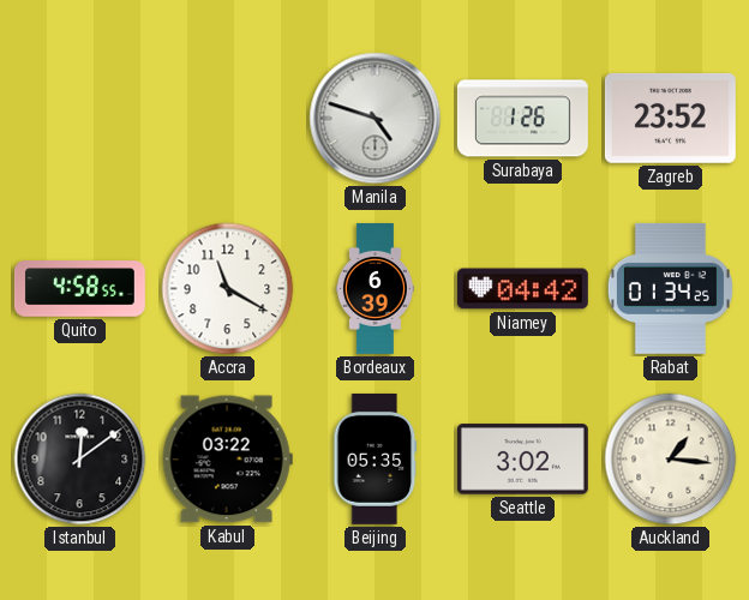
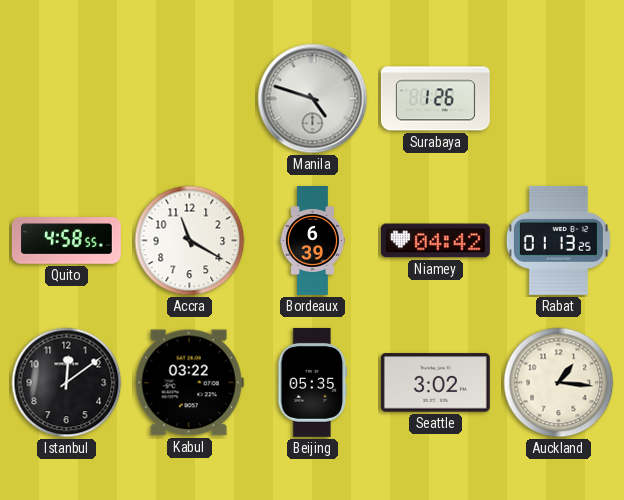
Zagreb: 23:52 -> none (670, 119)
Rabat: 01:34 -> 01:13 (558, 240)
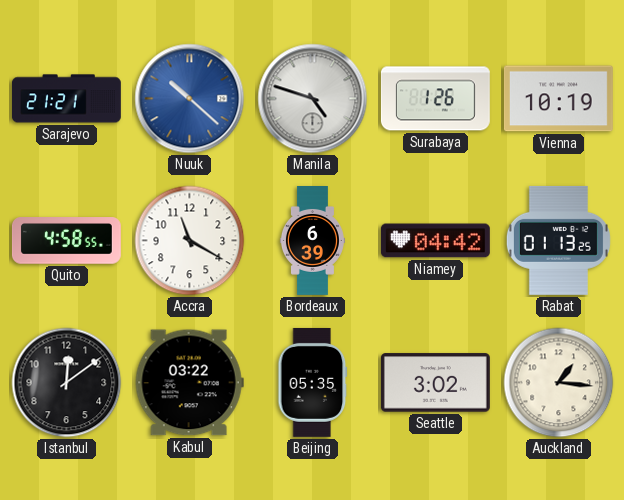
Sarajevo: none -> 21:21 (66, 99)
Nuuk: none -> 10:22 (190, 99)
Vienna: none -> 10:19 (558, 99)
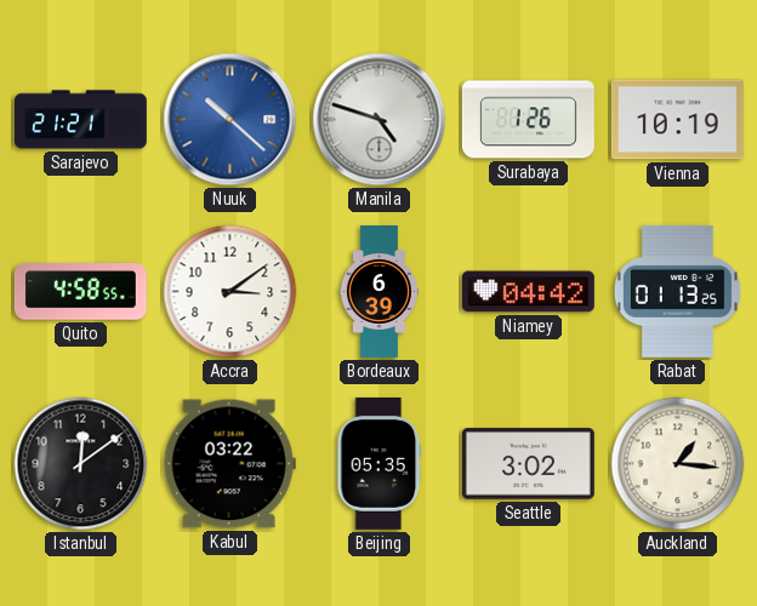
Accra: 11:20 -> 3:09 (230, 292)
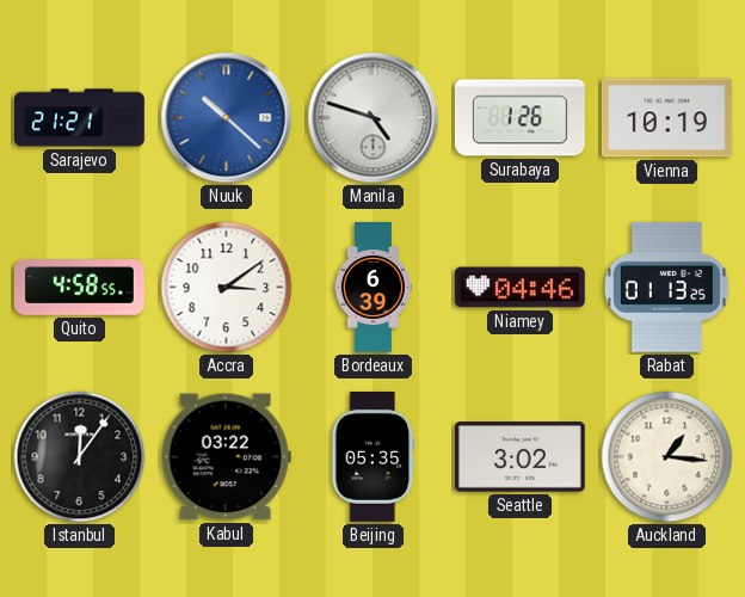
Niamey: 04:42 -> 04:46 (519, 288)
Istanbul: 12:09 -> 12:06 (80, 457)
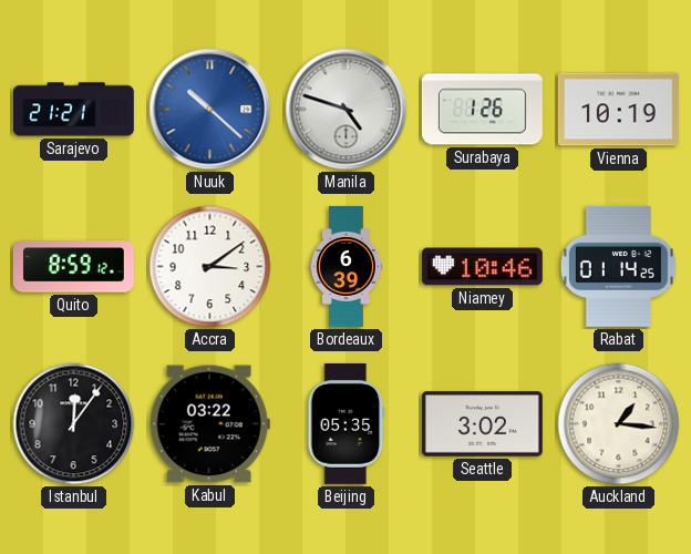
Quito: 4:58 -> 8:59 (73, 267)
Niamey: 04:46 -> 10:46 (482, 267)
Rabat: 01:13 -> 01:14 (618, 266)
